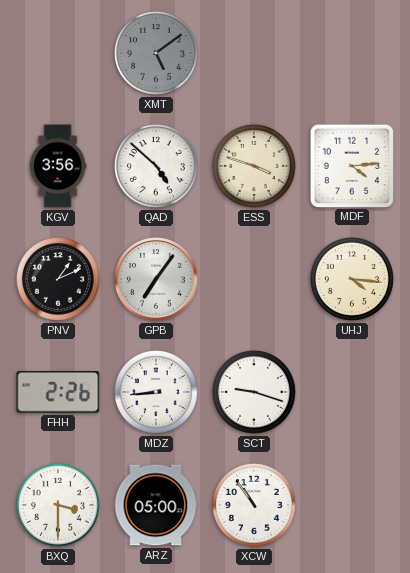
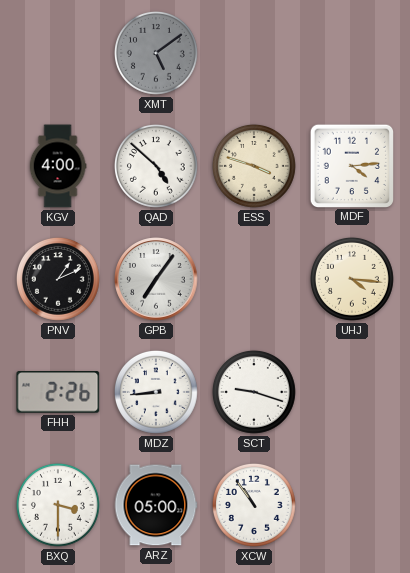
KGV: 3:56 -> 4:00 (58, 166)
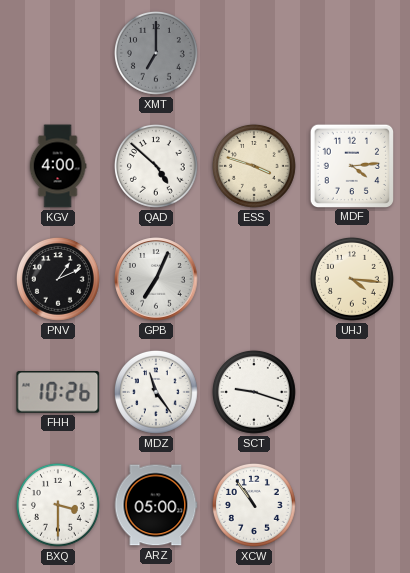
XMT: 5:09 -> 7:00 (156, 53)
GPB: 7:06 -> 7:04 (156, 279)
FHH: 2:26 -> 10:26 (58, 392)
MDZ: 8:44 -> 11:24 (156, 392)
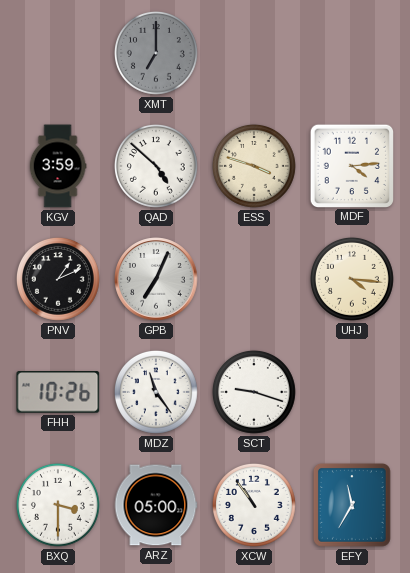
KGV: 4:00 -> 3:59 (58, 166)
EFY: none -> 11:35 (352, 505)
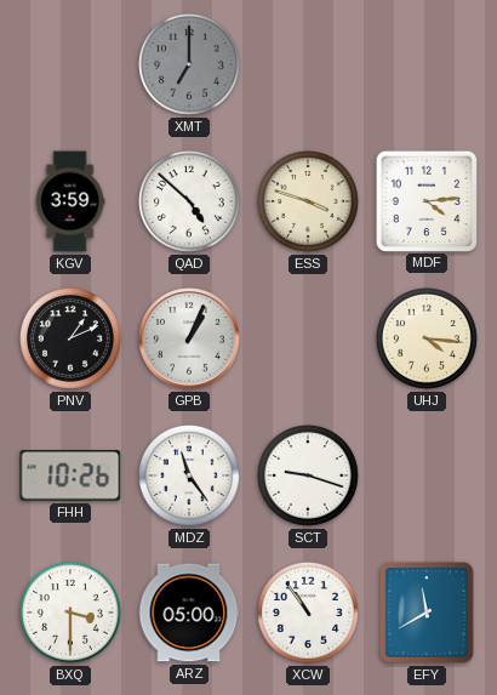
GPB: 7:04 -> 1:04 (189, 338)
EFY: 11:35 -> 11:40 (427, 613)
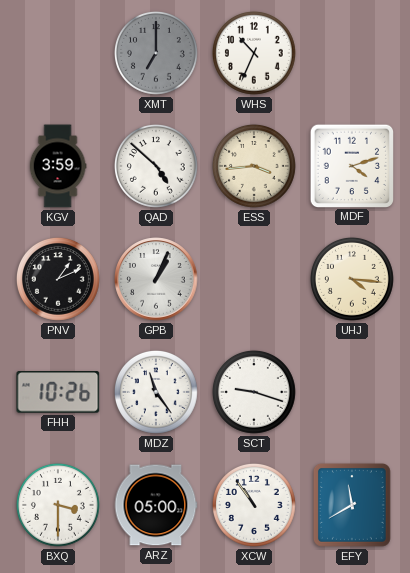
WHS: none -> 10:34 (254, 53)
ESS: 3:48 -> 3:44 (254, 166)
MDF: 4:14 -> 4:12 (351, 165)
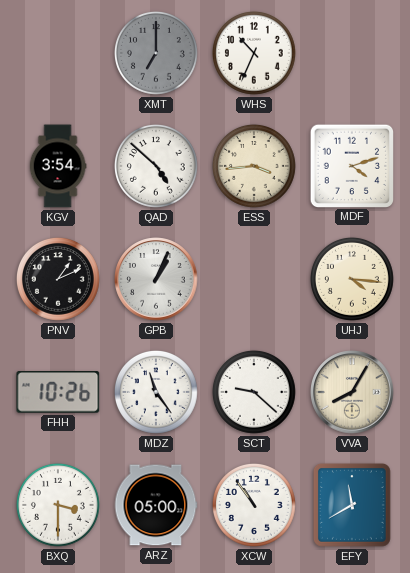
KGV: 3:59 -> 3:54 (58, 166)
SCT: 9:18 -> 9:22 (254, 392)
VVA: none -> 8:05 (352, 392)
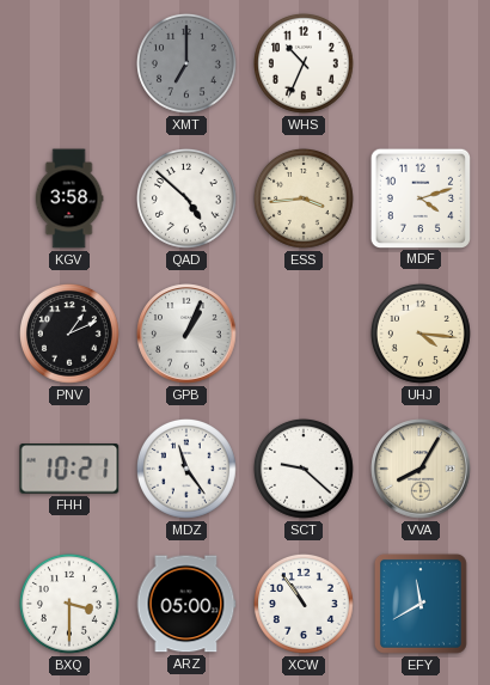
KGV: 3:54 -> 3:58 (69, 198)
FHH: 10:26 -> 10:21 (69, 469)
